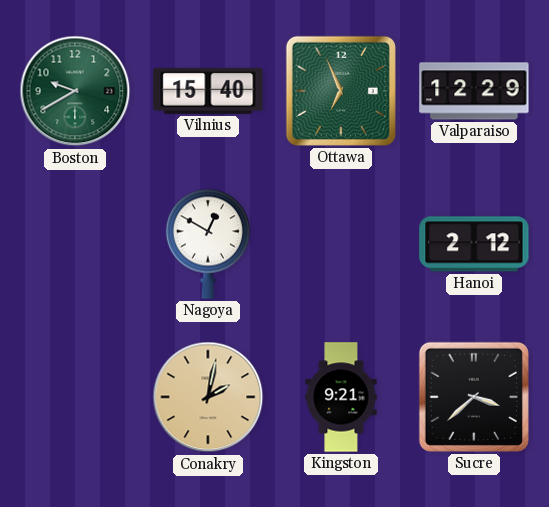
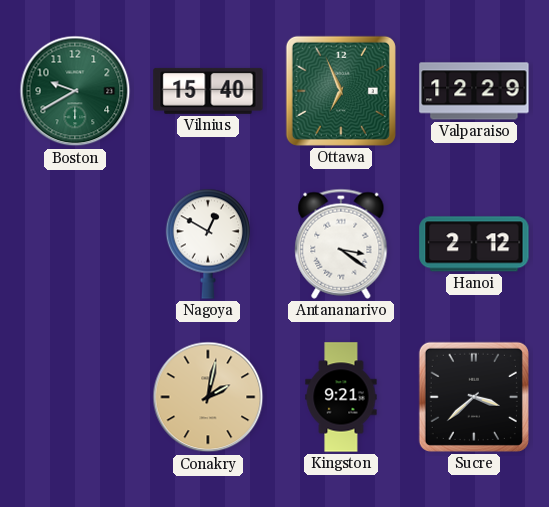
Antananarivo: none -> 3:21 (341, 244)
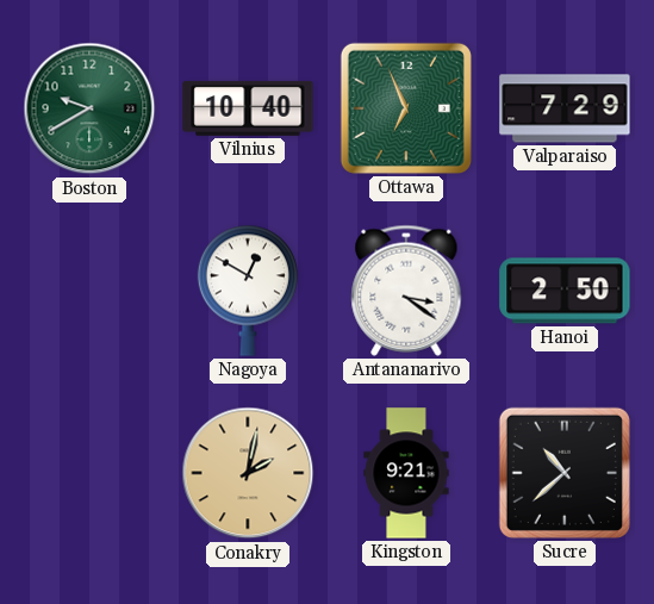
Vilnius: 15:40 -> 10:40 (248, 108)
Valparaiso: 12:29 -> 7:29 (565, 108)
Hanoi: 2:12 -> 2:50 (565, 291)
Sucre: 3:38 -> 10:38 (565, 473)
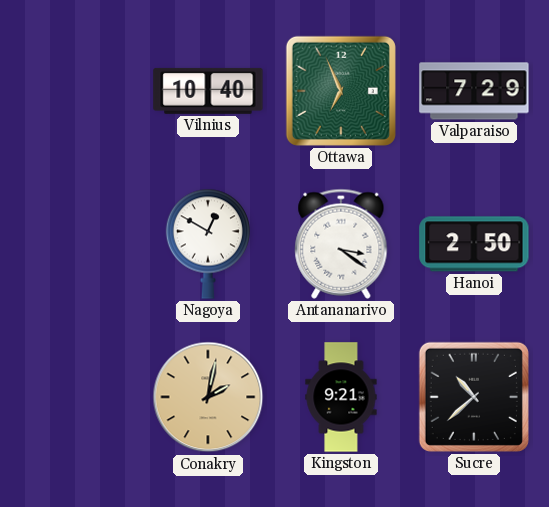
Boston: 9:40 -> none (89, 108)
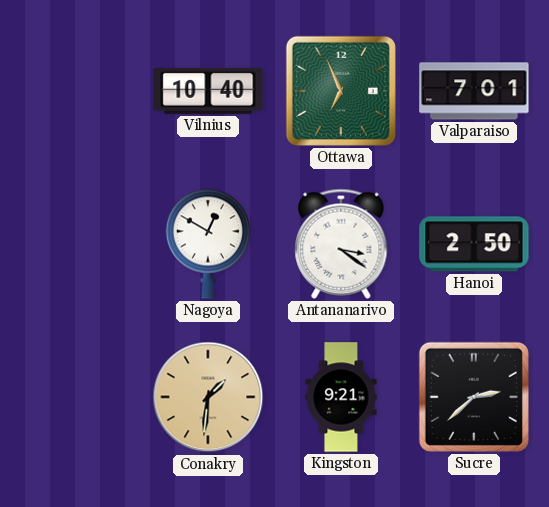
Valparaiso: 7:29 -> 7:01 (474, 91)
Conakry: 2:02 -> 1:31 (208, 397)
Sucre: 10:38 -> 2:38 (474, 397)
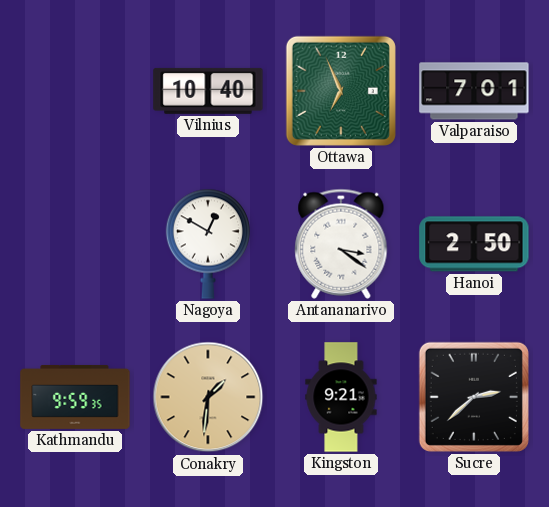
Kathmandu: none -> 9:59 (75, 397)
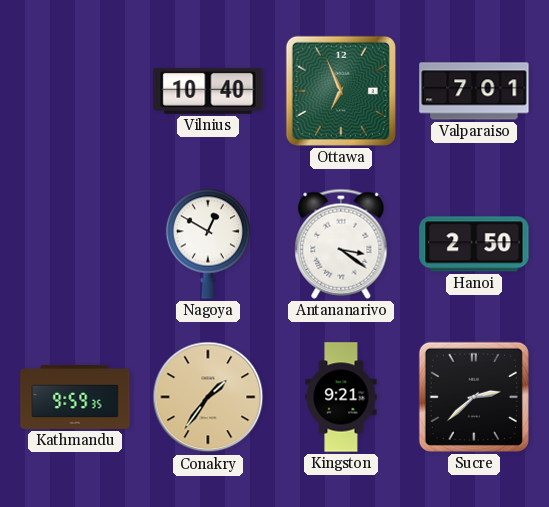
Conakry: 1:31 -> 1:36 (208, 397)
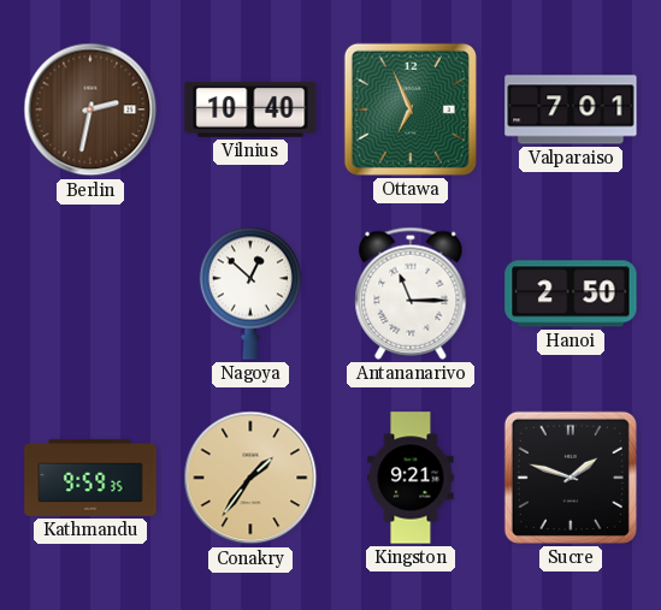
Berlin: none -> 2:32 (90, 109)
Nagoya: 12:50 -> 12:52 (250, 294)
Antananarivo: 3:21 -> 11:15 (411, 294)
Sucre: 2:38 -> 1:48 (571, 478)
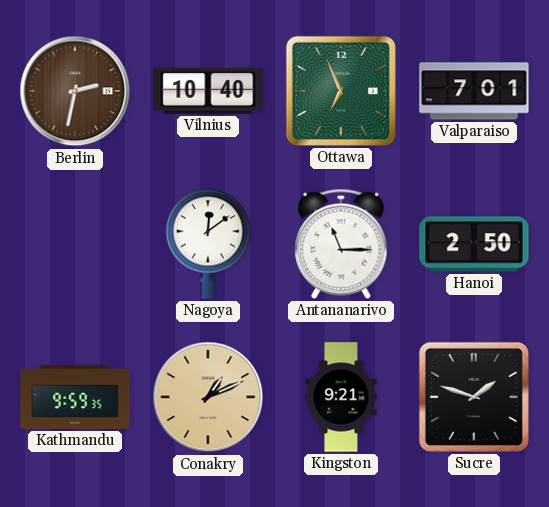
Nagoya: 12:52 -> 12:09 (208, 244)
Conakry: 1:36 -> 1:11 (208, 397)
